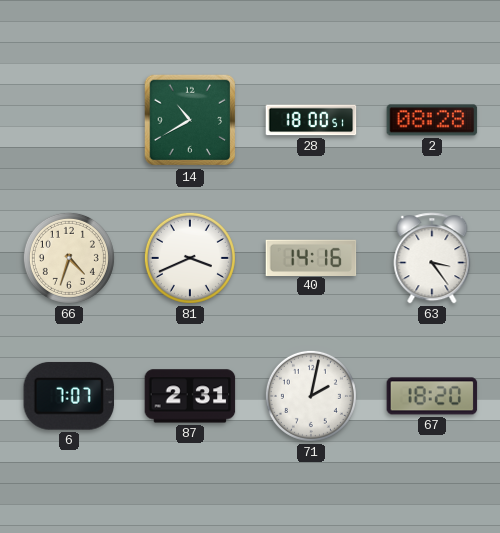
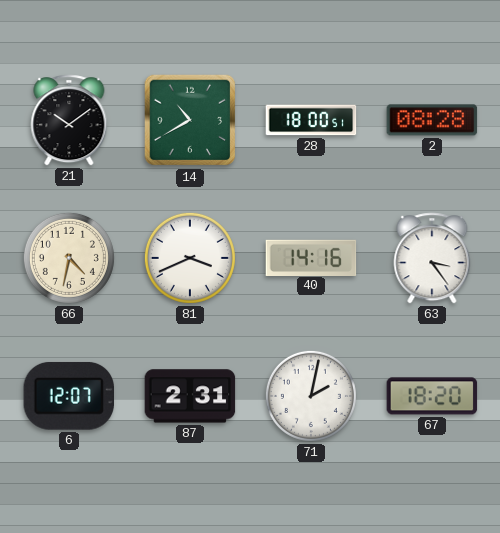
21: none -> 10:09 (69, 120)
66: 4:33 -> 4:32 (69, 258)
6: 7:07 -> 12:07 (68, 396)
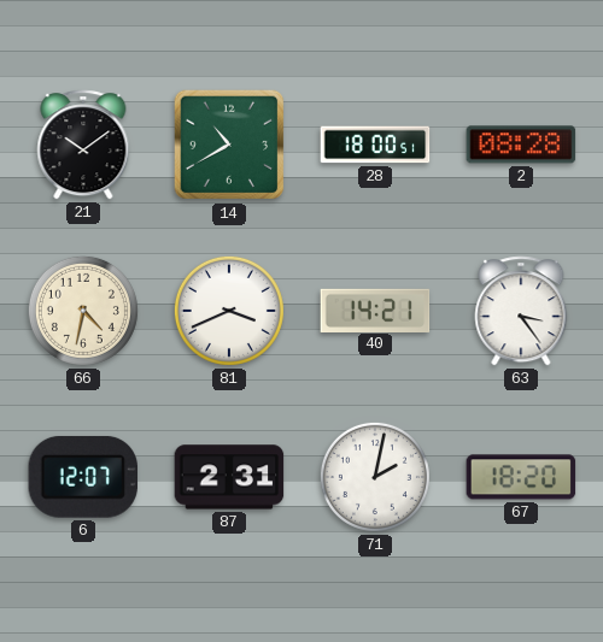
40: 14:16 -> 14:21 (375, 310)
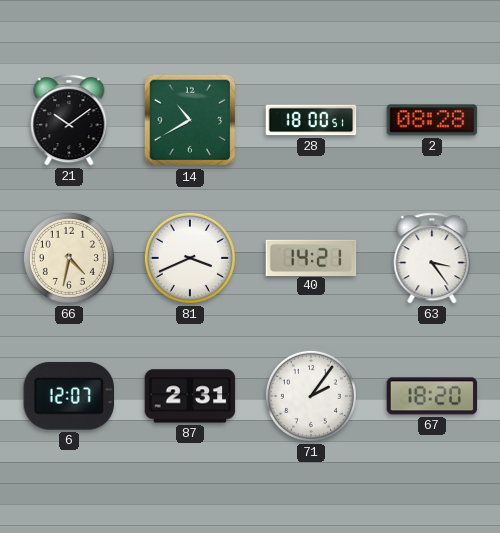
71: 2:02 -> 2:06 (311, 396)
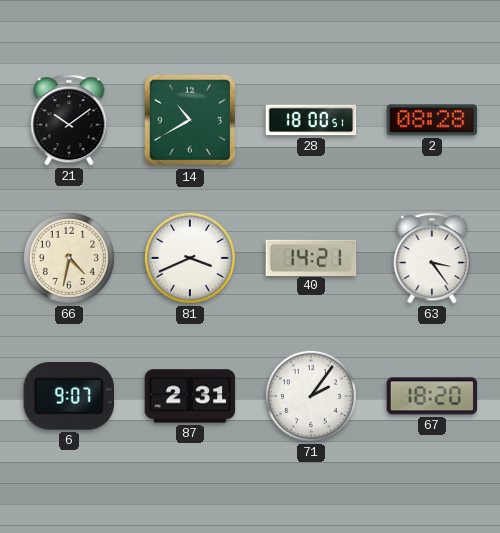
6: 12:07 -> 9:07 (68, 396)
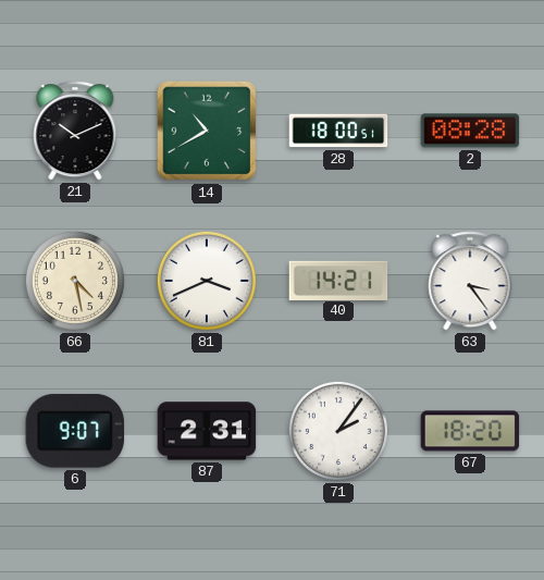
21: 10:09 -> 10:11 (75, 131)
66: 4:32 -> 4:28 (75, 281)
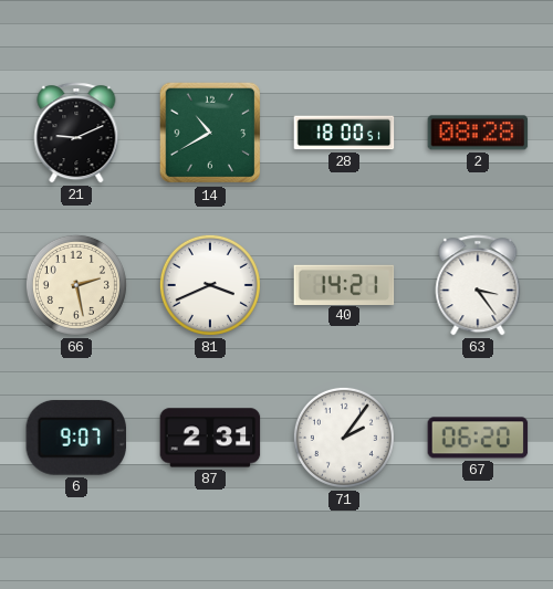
21: 10:11 -> 9:11 (76, 133)
66: 4:28 -> 2:28 (76, 285)
67: 18:20 -> 06:20 (478, 438)
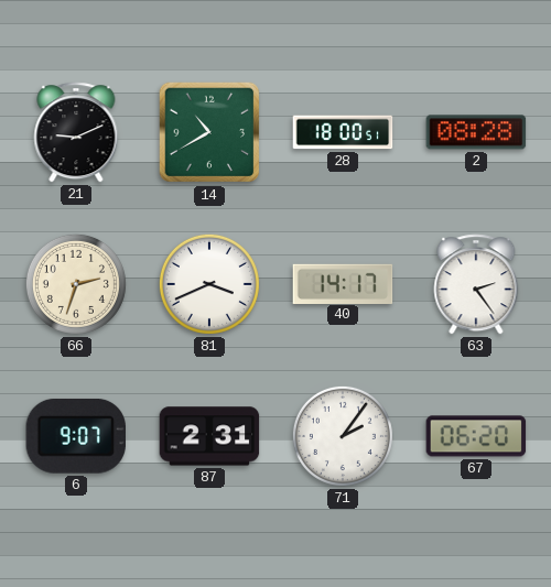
66: 2:28 -> 2:33 (76, 284)
40: 14:21 -> 14:17 (343, 283)
63: 3:24 -> 2:24 (476, 284)
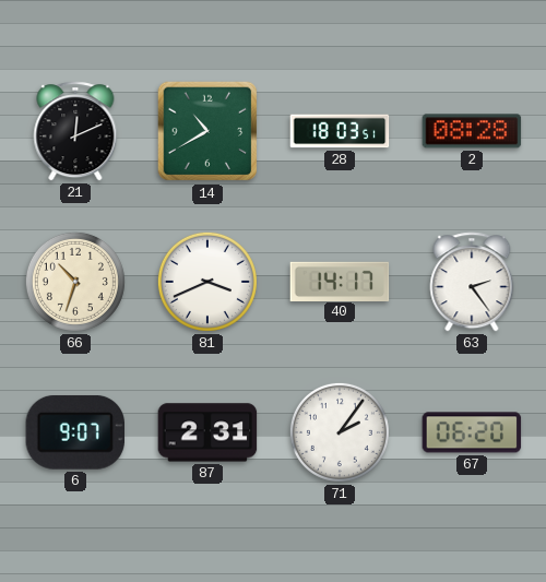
21: 9:11 -> 12:11 (75, 131)
28: 18:00 -> 18:03 (340, 131)
66: 2:33 -> 10:33 (75, 282)
